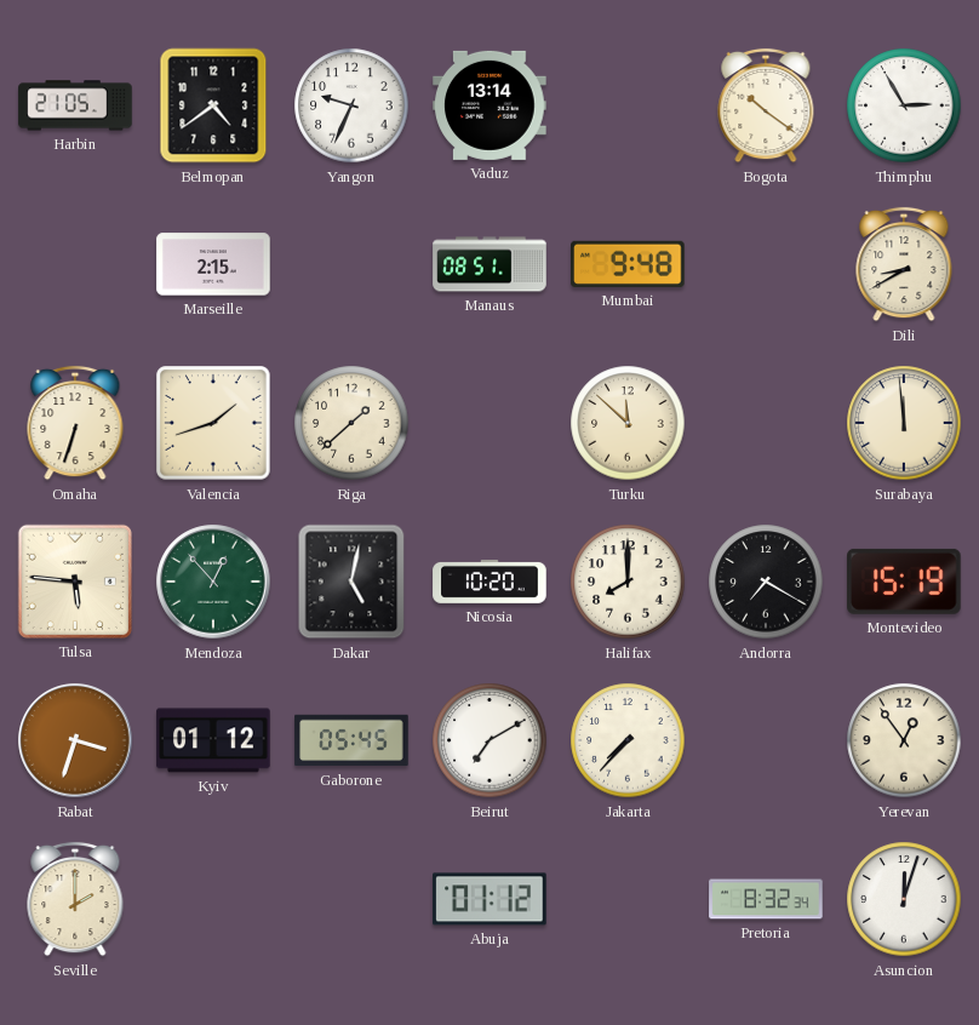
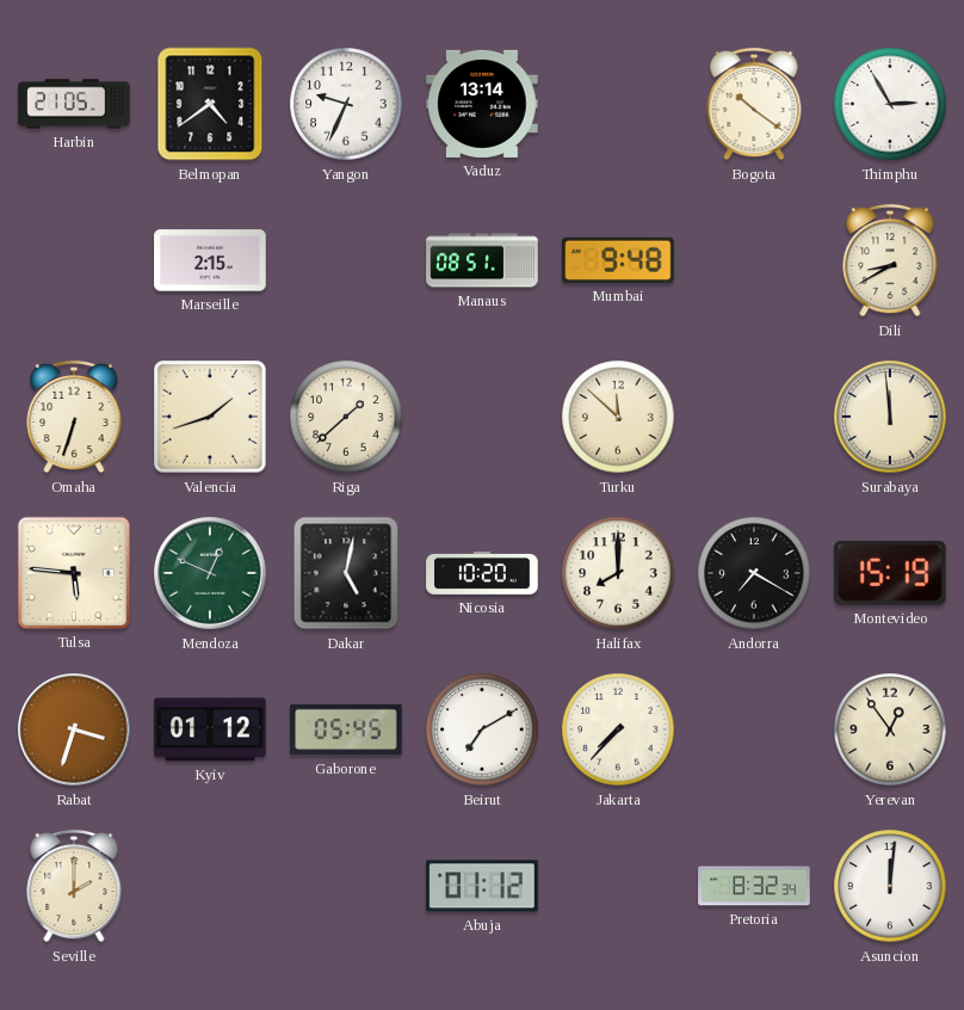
Mendoza: 12:53 -> 12:49 (210, 573)
Asuncion: 12:03 -> 12:01 (890, 886)
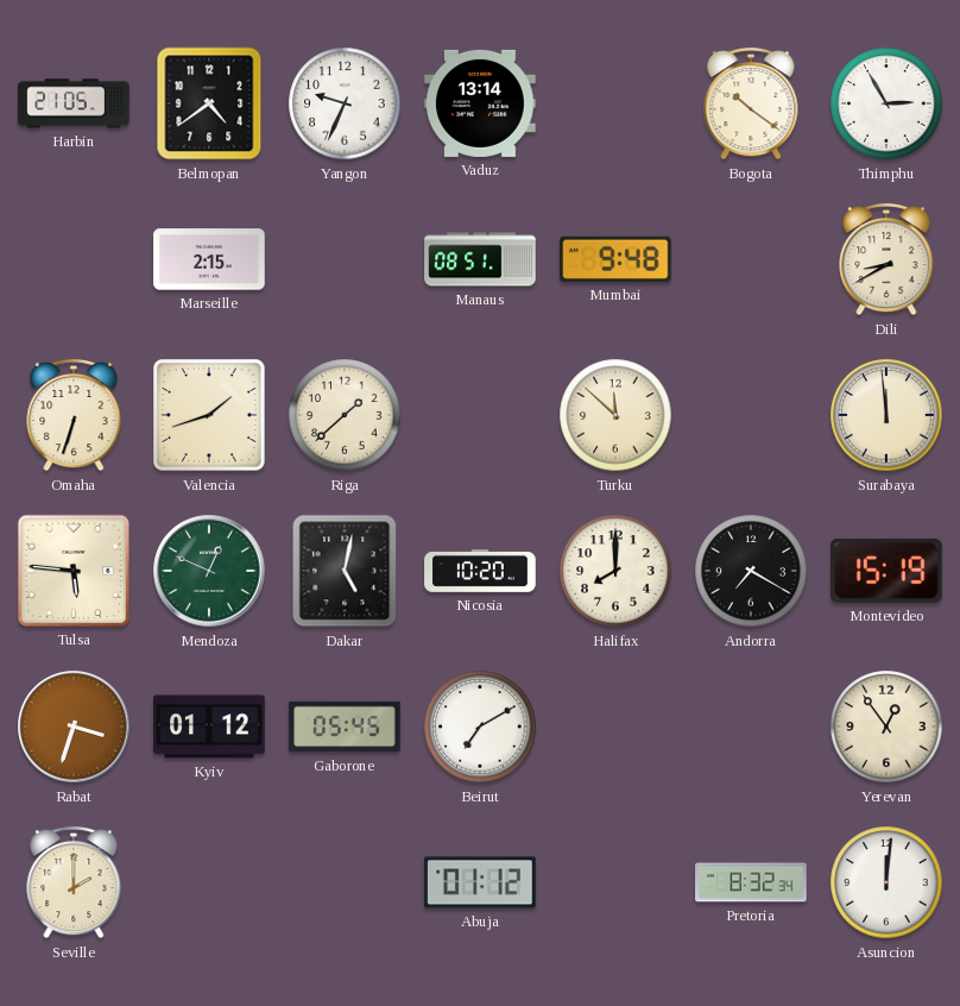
Jakarta: 7:37 -> none (618, 729)
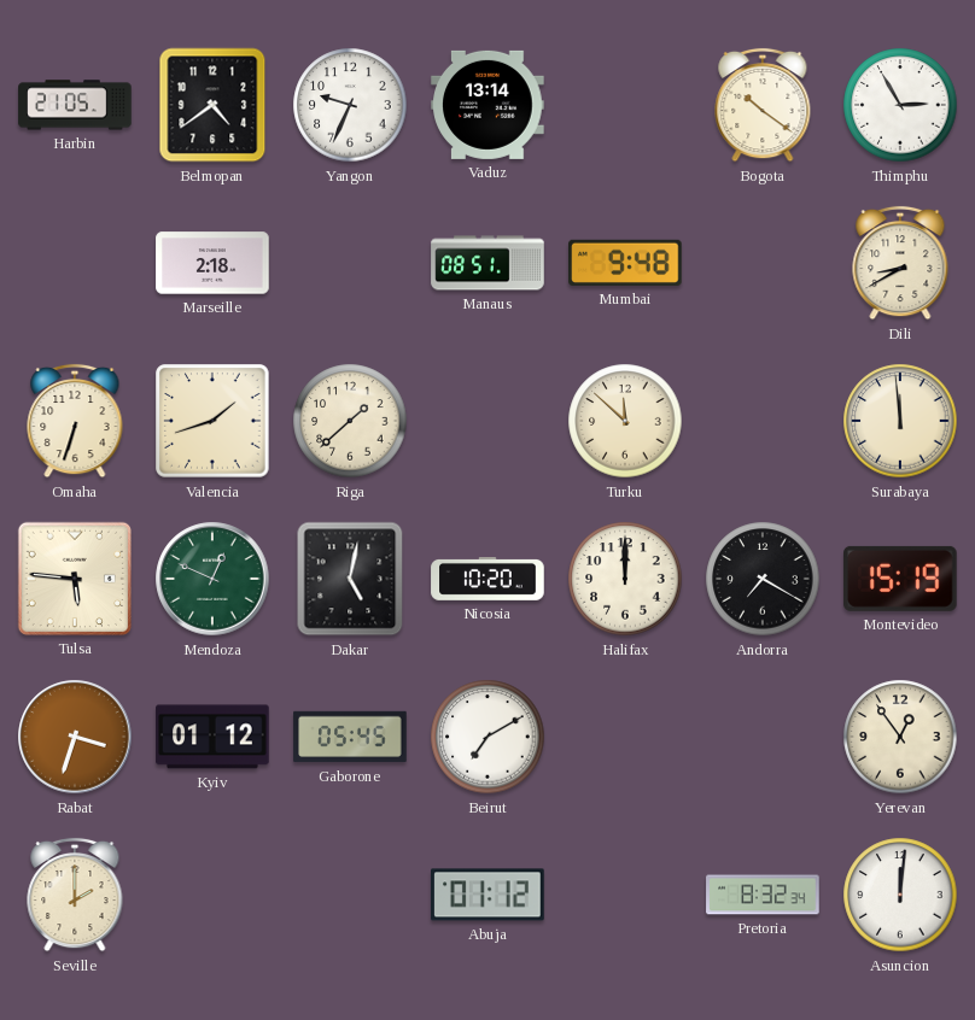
Marseille: 2:15 -> 2:18 (212, 263)
Halifax: 8:00 -> 12:00 (625, 579)
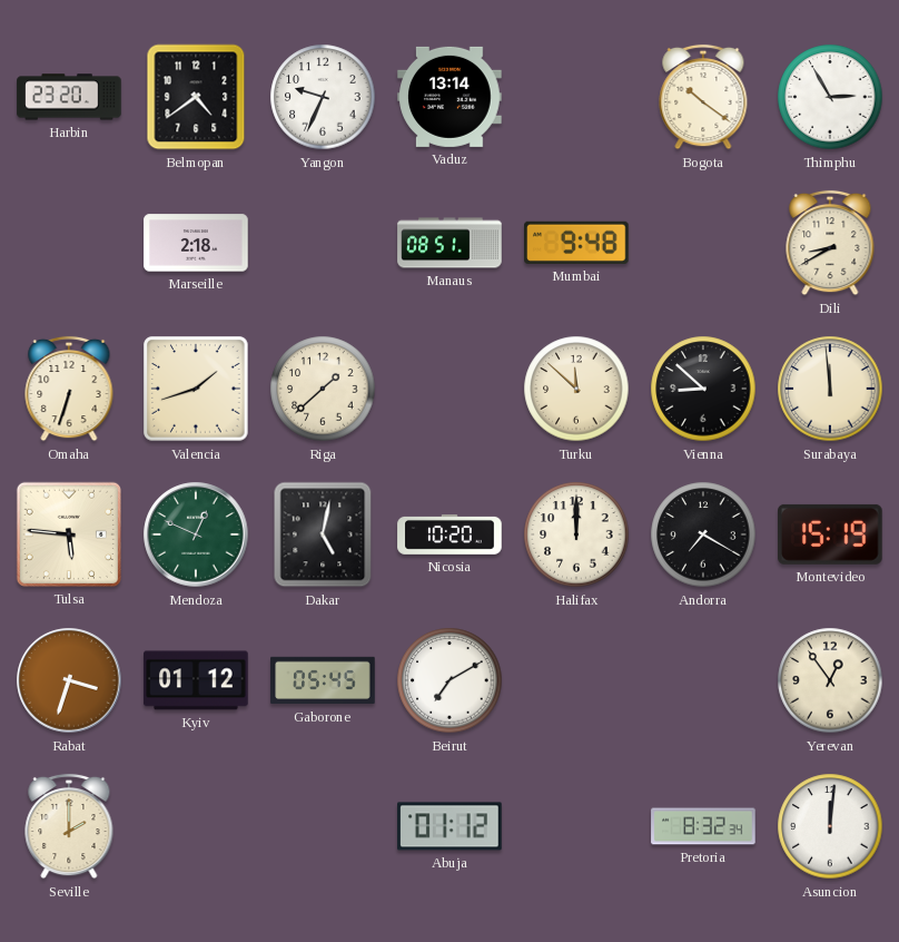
Harbin: 21:05 -> 23:20 (69, 97)
Vienna: none -> 8:52 (703, 389)
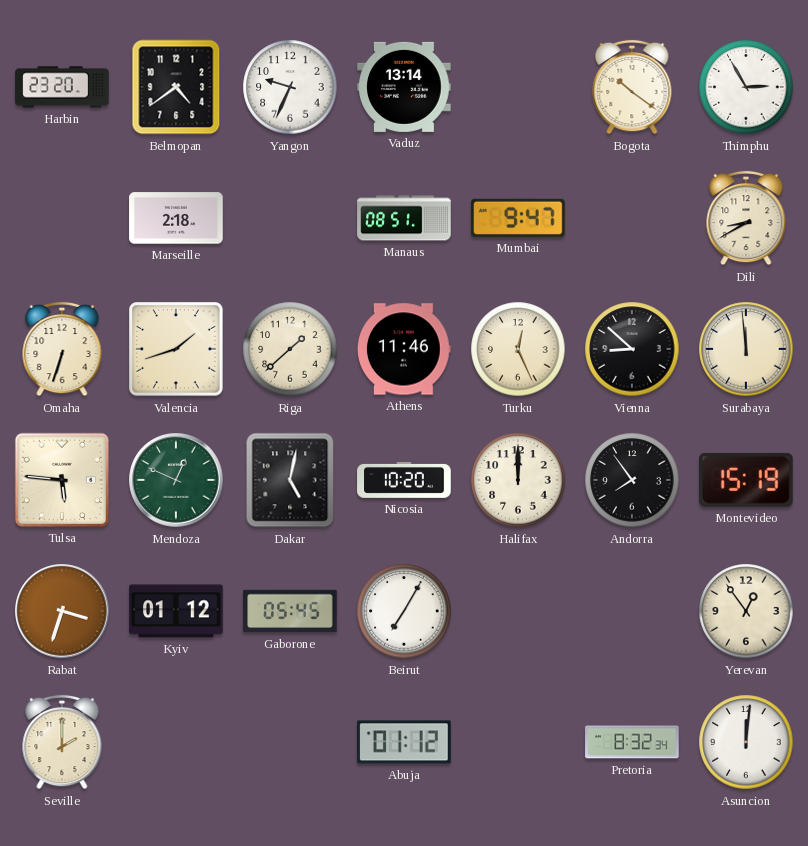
Mumbai: 9:48 -> 9:47 (518, 218)
Athens: none -> 11:46 (405, 349)
Turku: 11:52 -> 12:26 (518, 349)
Andorra: 7:20 -> 7:54 (632, 480)
Beirut: 7:10 -> 7:05 (404, 611)
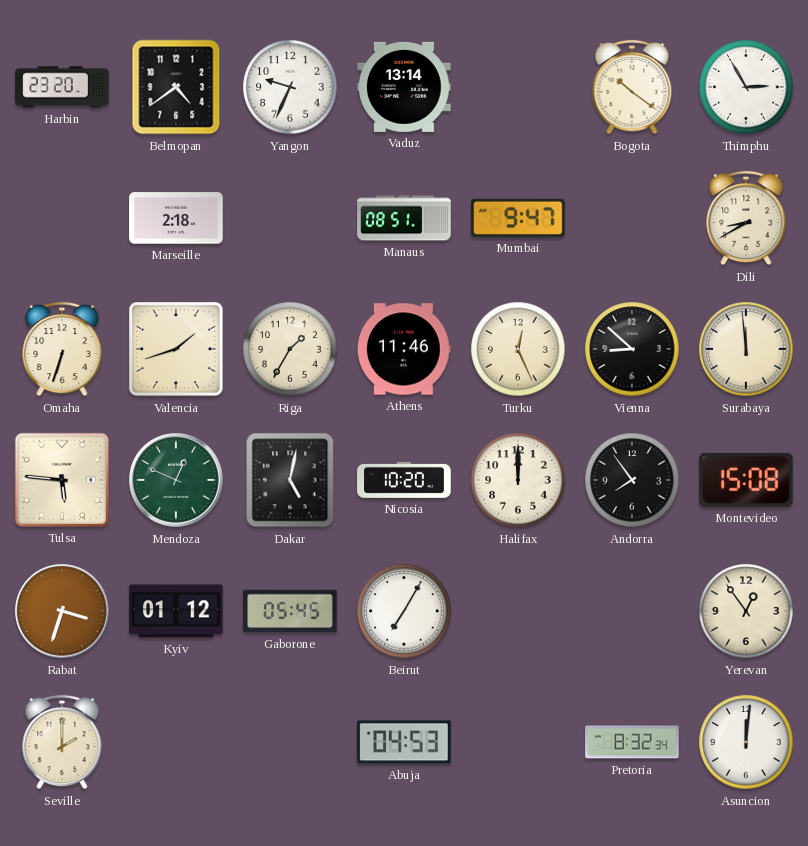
Riga: 1:38 -> 1:35 (290, 349)
Montevideo: 15:19 -> 15:08 (747, 480)
Abuja: 01:12 -> 04:53 (404, 742)
